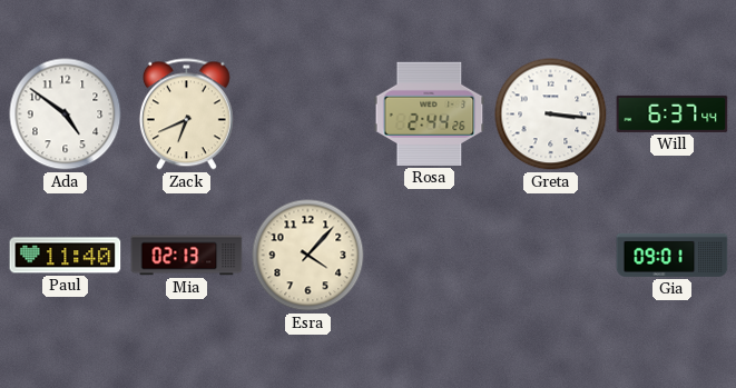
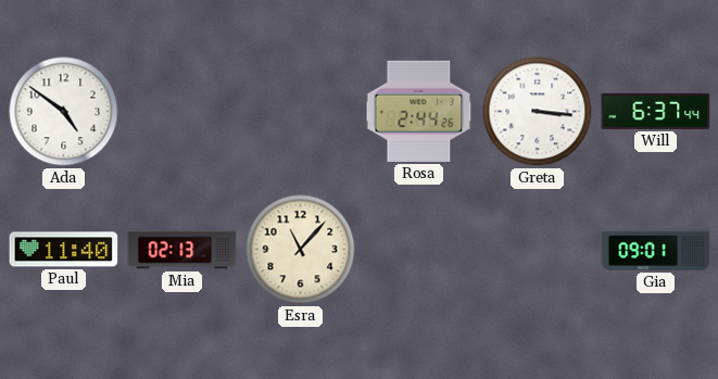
Zack: 6:41 -> none (186, 115)
Esra: 4:07 -> 11:07 (301, 250)
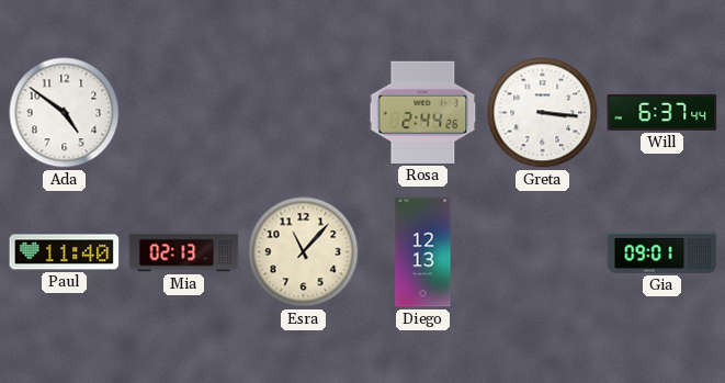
Diego: none -> 12:13 (423, 252)
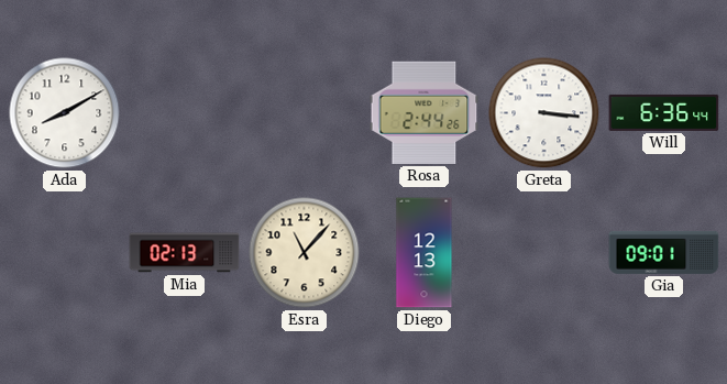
Ada: 4:51 -> 8:10 (65, 113)
Will: 6:37 -> 6:36 (664, 112)
Paul: 11:40 -> none (65, 252)
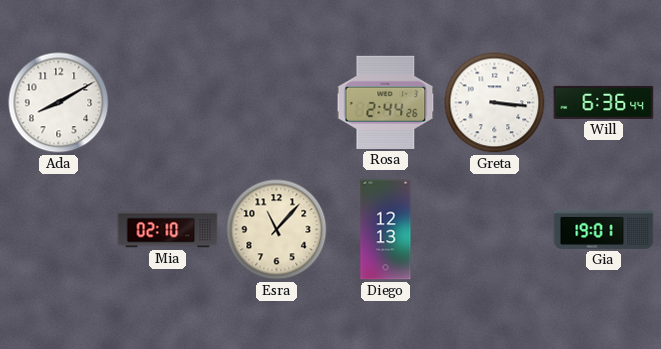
Mia: 02:13 -> 02:10 (168, 230)
Gia: 09:01 -> 19:01 (604, 229)
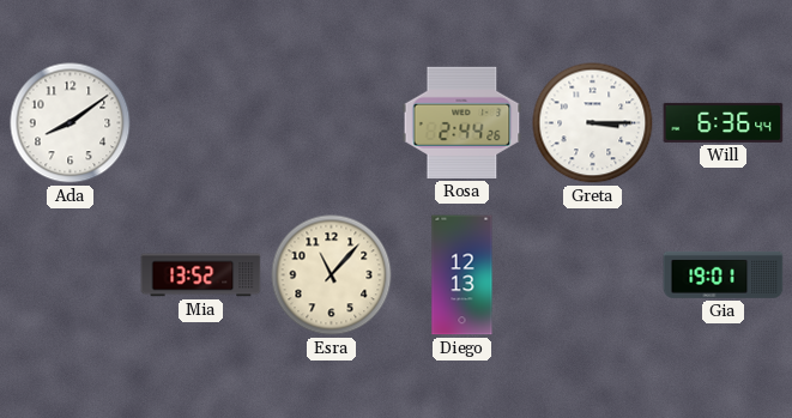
Ada: 8:10 -> 8:09 (71, 123)
Greta: 3:16 -> 3:15 (593, 123)
Mia: 02:10 -> 13:52 (201, 275)
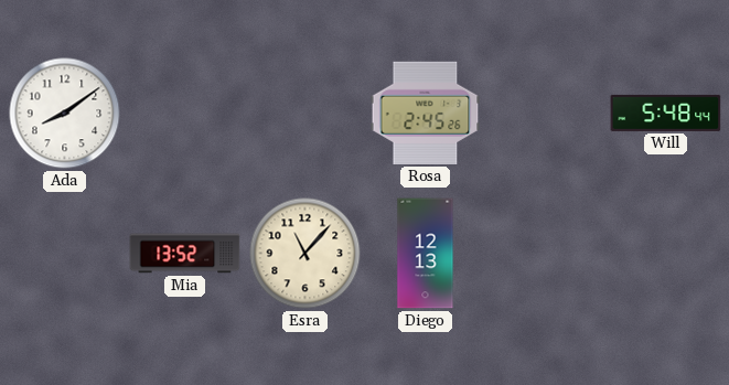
Rosa: 2:44 -> 2:45 (426, 113)
Greta: 3:15 -> none (593, 123)
Will: 6:36 -> 5:48 (666, 113)
Gia: 19:01 -> none (724, 274)
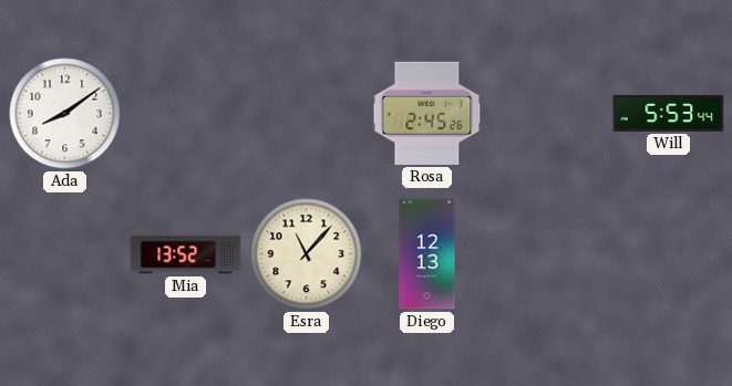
Will: 5:48 -> 5:53 (669, 113)
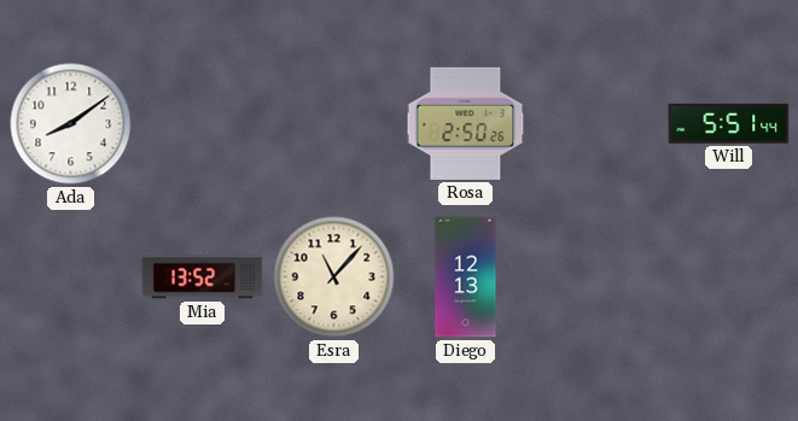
Rosa: 2:45 -> 2:50 (466, 123)
Will: 5:53 -> 5:51 (729, 123)
